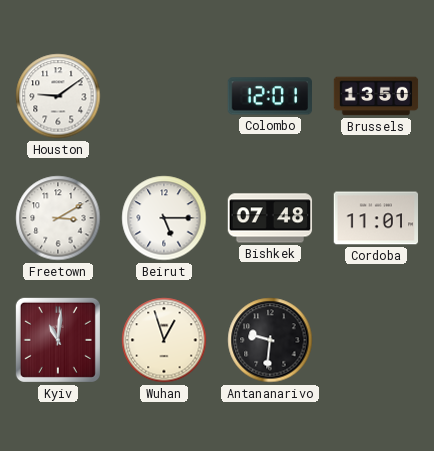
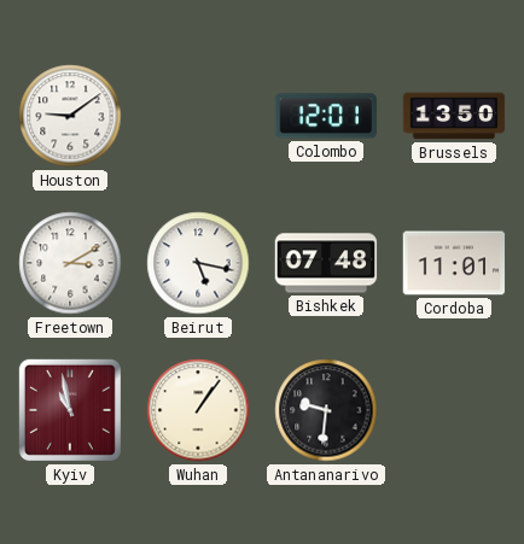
Beirut: 5:15 -> 5:17 (198, 263)
Kyiv: 11:01 -> 10:58 (70, 410)
Wuhan: 12:57 -> 1:06 (198, 410)
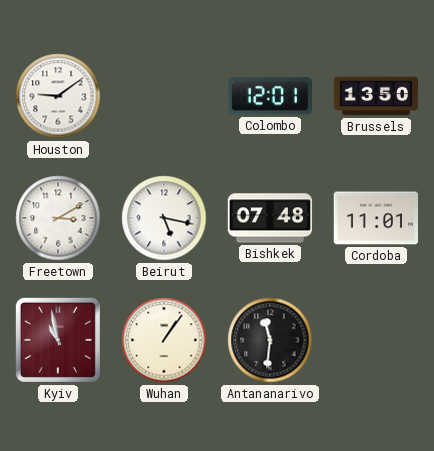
Antananarivo: 9:31 -> 11:31 (270, 340)
